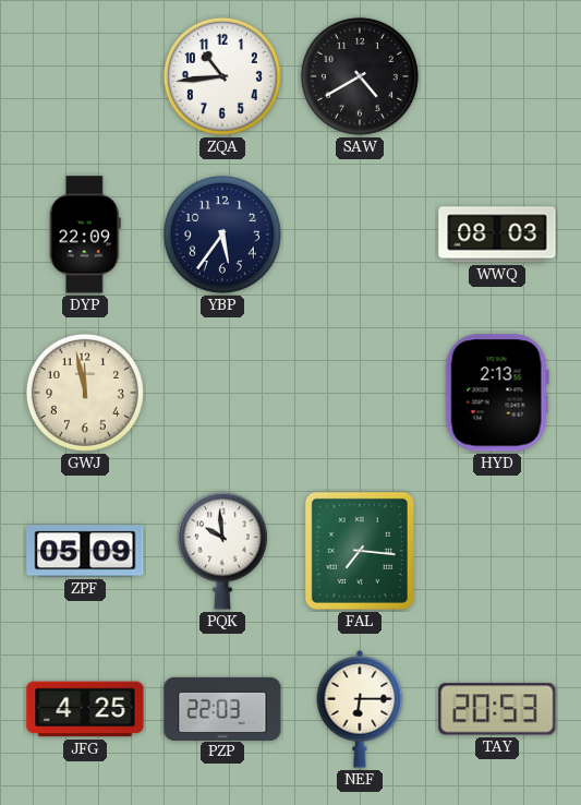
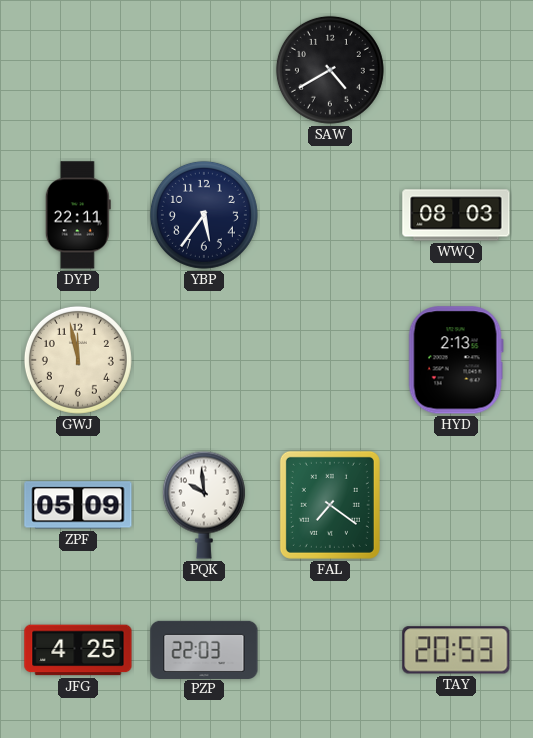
ZQA: 10:44 -> none (222, 76)
DYP: 22:09 -> 22:11 (78, 215)
FAL: 7:16 -> 7:21 (330, 505)
NEF: 6:15 -> none (360, 710)
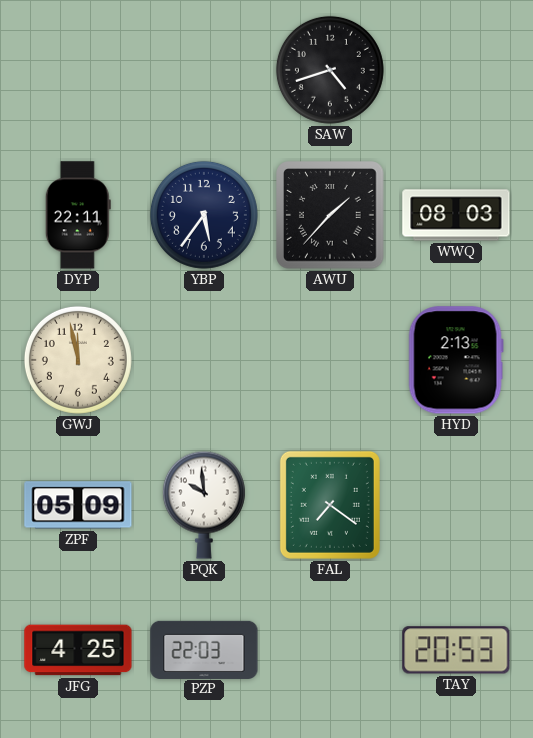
SAW: 4:40 -> 4:42 (330, 70)
AWU: none -> 1:37 (330, 215)
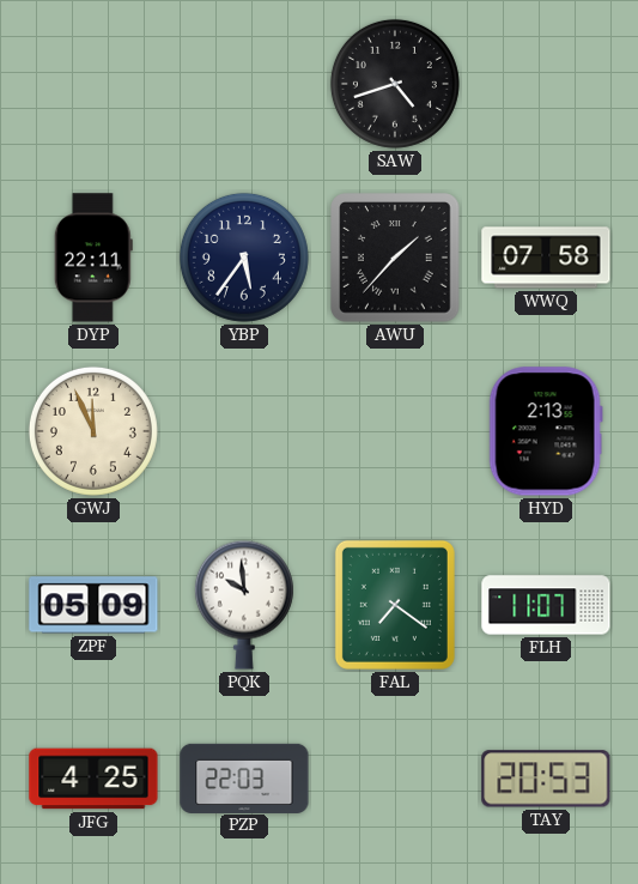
WWQ: 08:03 -> 07:58 (546, 258)
GWJ: 11:58 -> 11:56 (93, 431)
FLH: none -> 11:07 (546, 605)
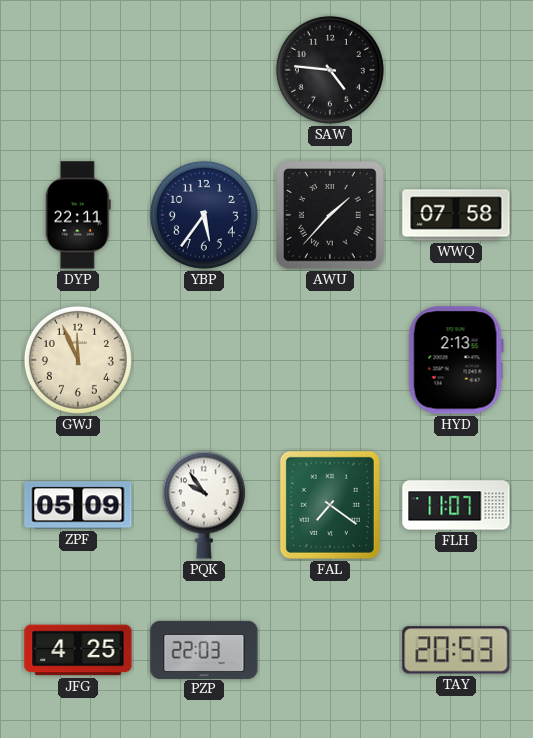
SAW: 4:42 -> 4:46 (330, 70)
PQK: 9:59 -> 9:54 (204, 505)
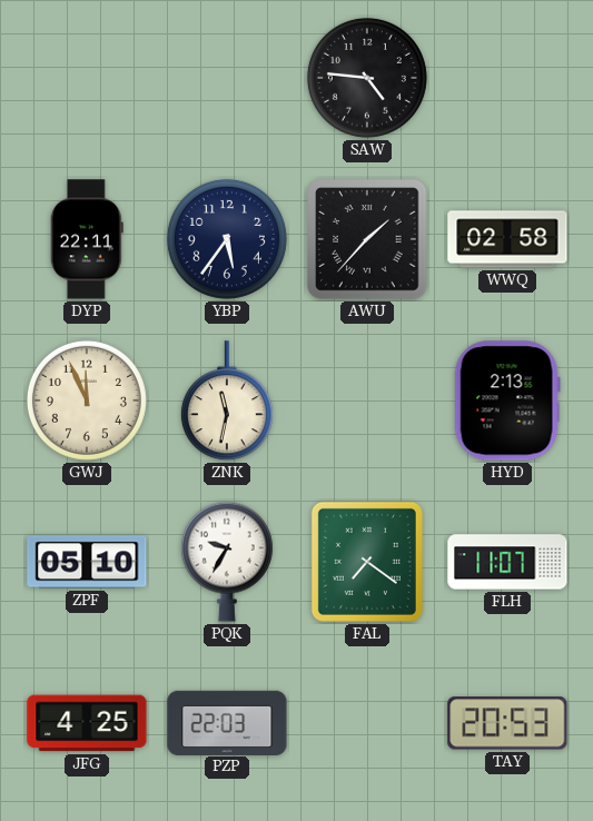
WWQ: 07:58 -> 02:58 (507, 239)
ZNK: none -> 11:32 (227, 402)
ZPF: 05:09 -> 05:10 (87, 562)
PQK: 9:54 -> 9:35 (227, 562)
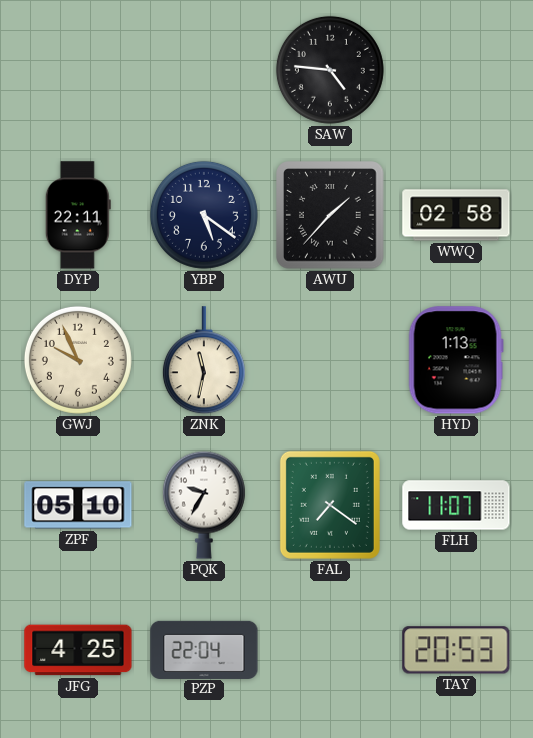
YBP: 5:36 -> 5:21 (204, 215)
GWJ: 11:56 -> 9:56 (78, 360)
HYD: 2:13 -> 1:13 (456, 360)
PZP: 22:03 -> 22:04 (204, 649)
